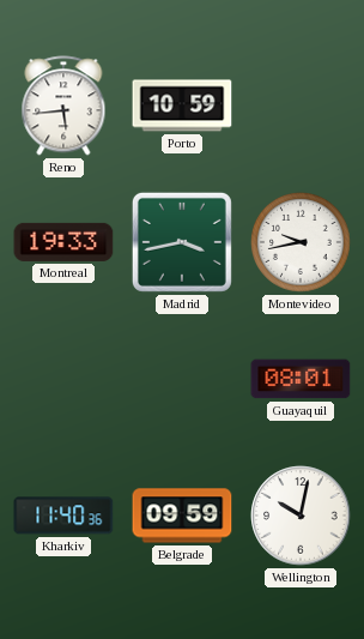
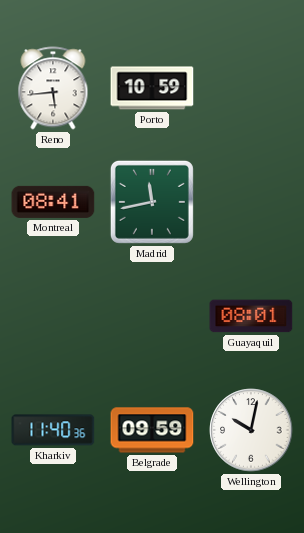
Montreal: 19:33 -> 08:41 (53, 202)
Madrid: 3:43 -> 11:43 (152, 202)
Montevideo: 9:43 -> none (301, 242)
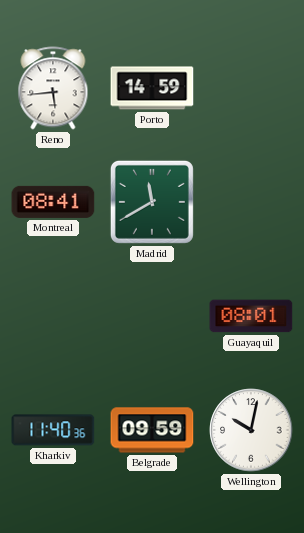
Porto: 10:59 -> 14:59 (152, 88)
Madrid: 11:43 -> 11:40 (152, 202)
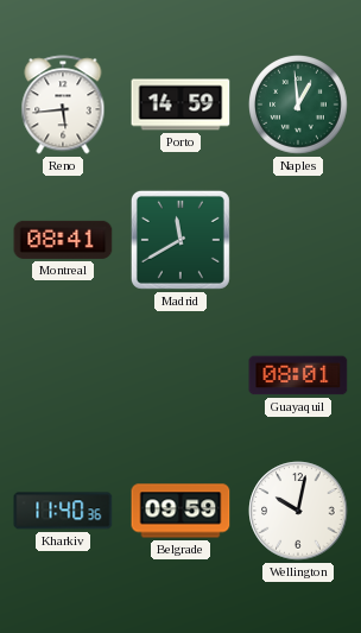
Naples: none -> 12:59 (298, 105)
